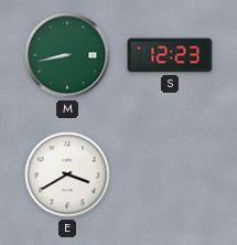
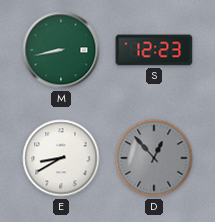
E: 3:40 -> 8:40 (61, 158)
D: none -> 12:53 (154, 158)
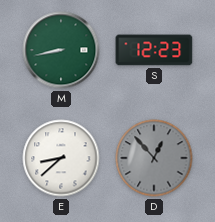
E: 8:40 -> 8:38 (61, 158)
